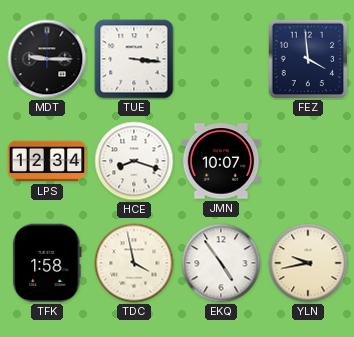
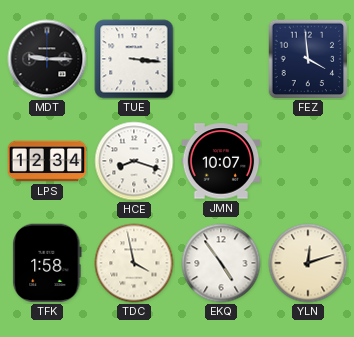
YLN: 9:43 -> 12:12 (308, 263)
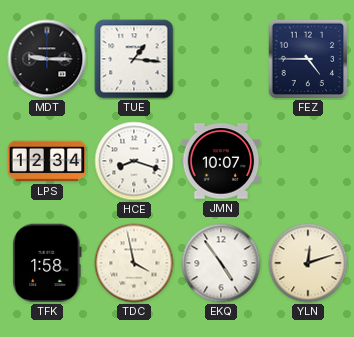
TUE: 3:16 -> 1:16 (134, 59)
FEZ: 3:59 -> 4:45 (308, 59)
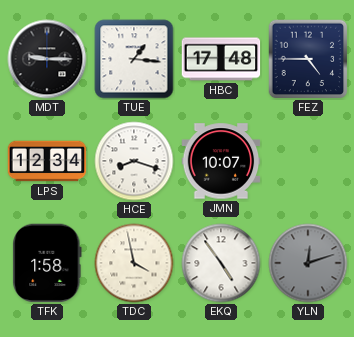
HBC: none -> 17:48 (221, 59)
YLN dial: cream -> grey (308, 263)
